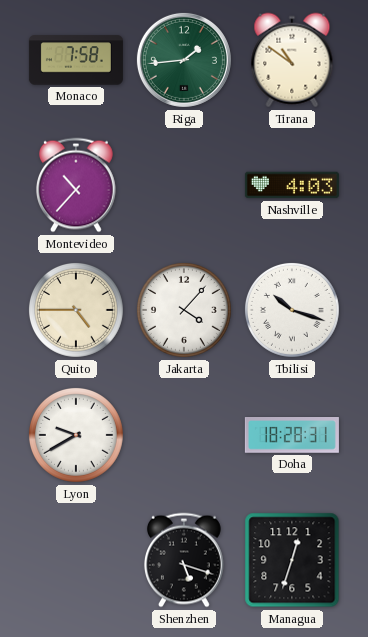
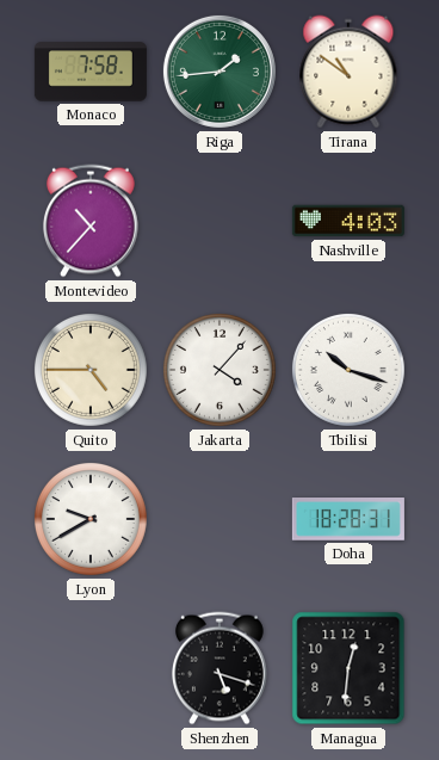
Managua: 12:33 -> 12:31 (348, 668)
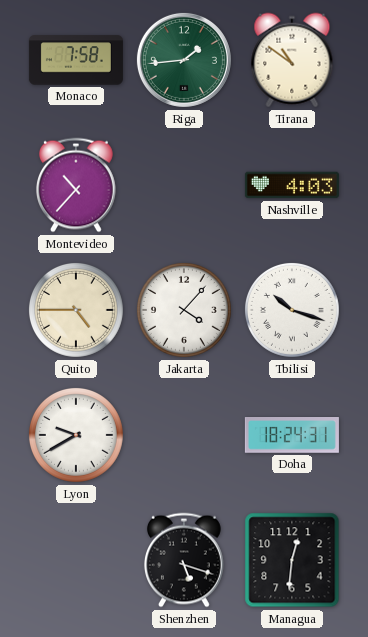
Doha: 18:28 -> 18:24 (292, 436)
